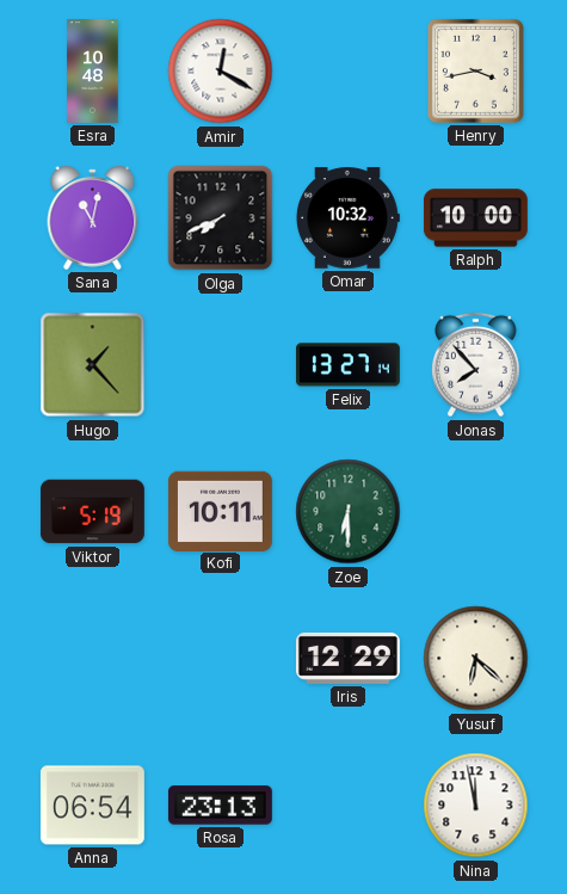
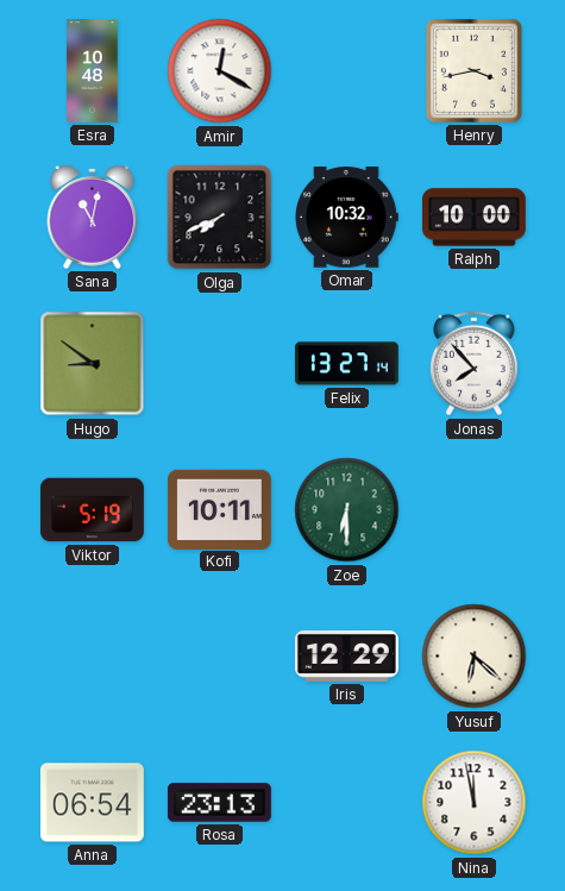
Hugo: 1:23 -> 8:51 (93, 364)
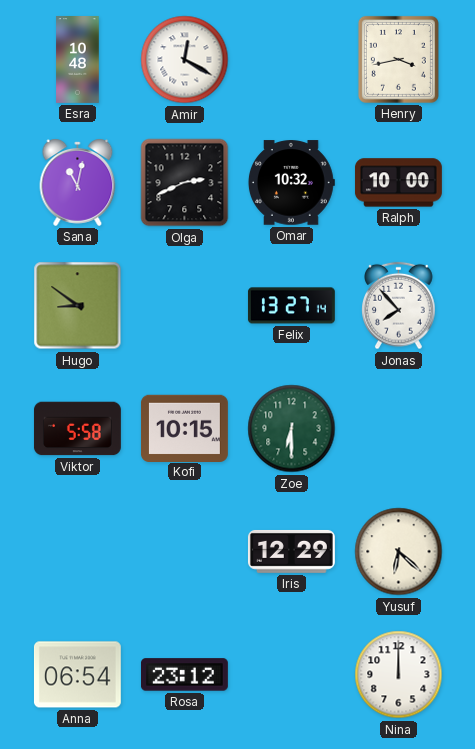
Olga: 7:41 -> 2:41 (185, 183)
Viktor: 5:19 -> 5:58 (77, 429)
Kofi: 10:11 -> 10:15 (184, 428)
Rosa: 23:13 -> 23:12 (184, 675)
Nina: 11:58 -> 12:00 (399, 675)
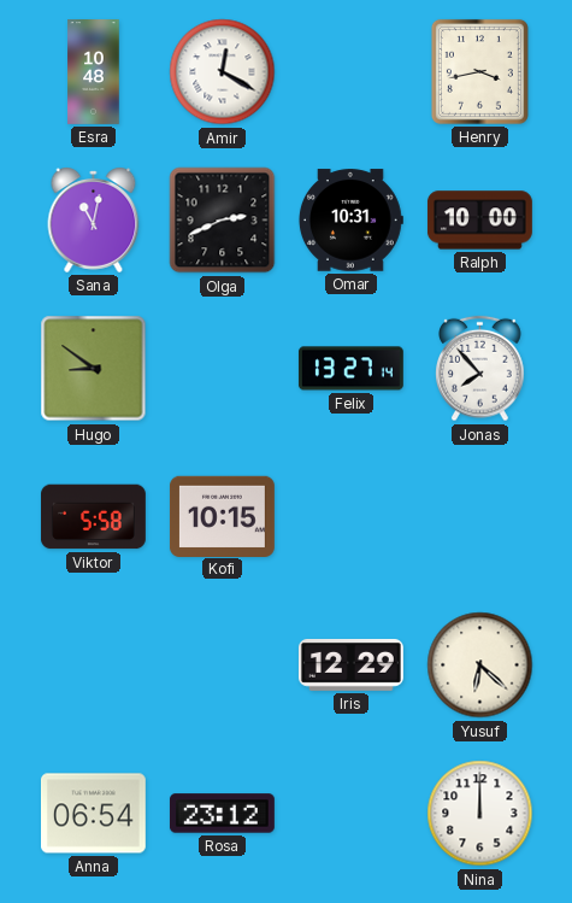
Omar: 10:32 -> 10:31 (350, 221)
Zoe: 6:30 -> none (292, 429)
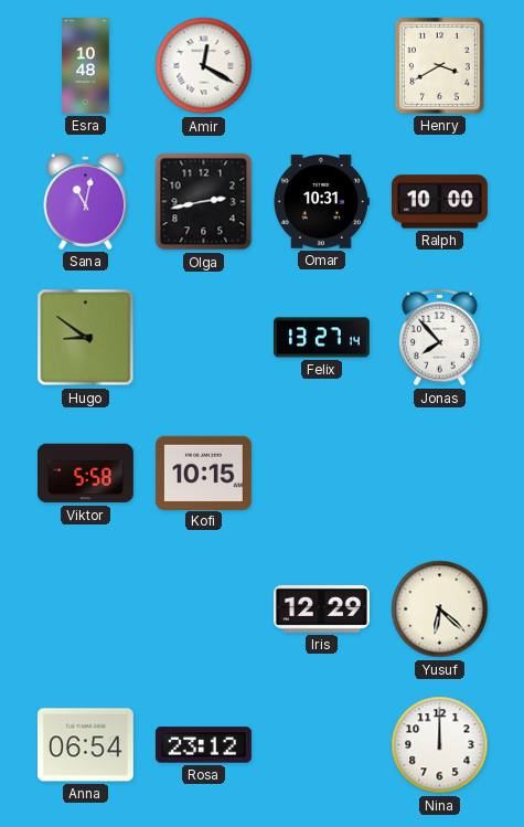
Henry: 3:43 -> 3:40 (439, 65)
Olga: 2:41 -> 2:43 (204, 202)
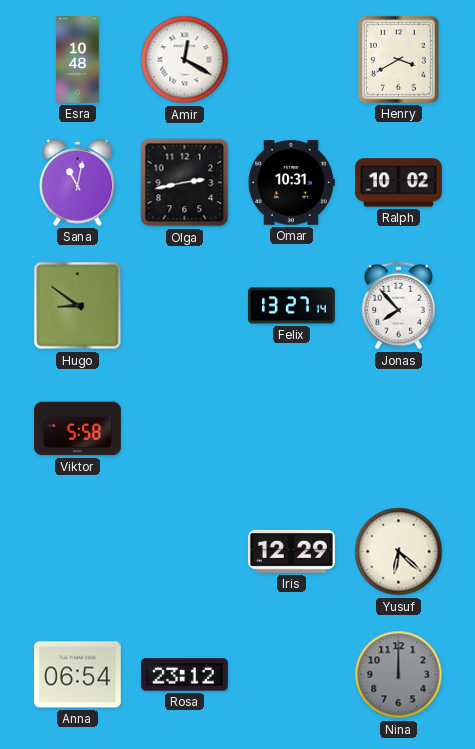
Ralph: 10:00 -> 10:02 (398, 183)
Kofi: 10:15 -> none (203, 473)
Nina dial: white -> grey (399, 675)
